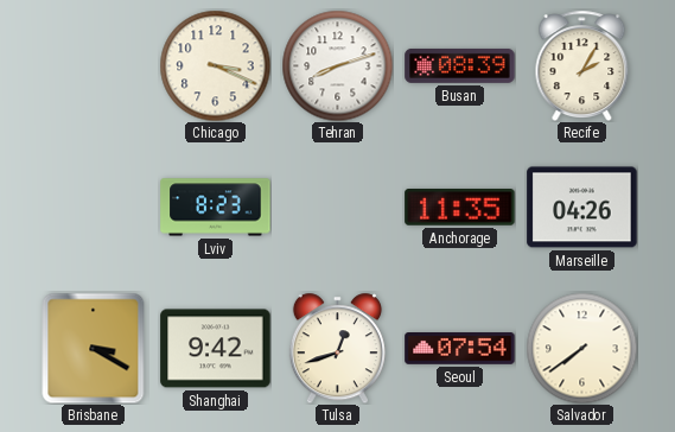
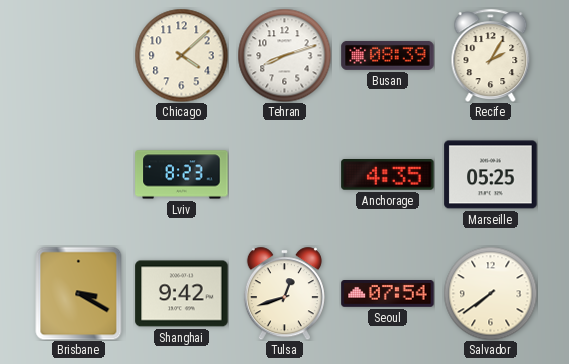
Chicago: 3:19 -> 4:08 (181, 55)
Anchorage: 11:35 -> 4:35 (388, 175)
Marseille: 04:26 -> 05:25 (491, 175)
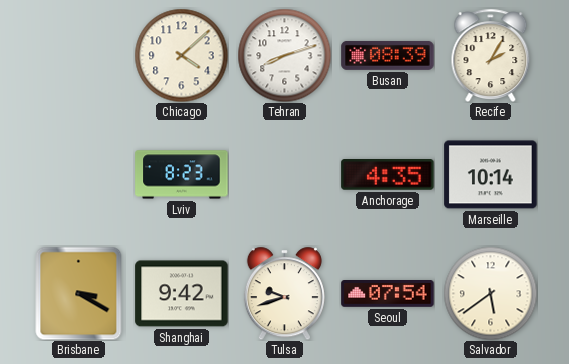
Marseille: 05:25 -> 10:14 (491, 175)
Tulsa: 12:42 -> 9:42 (284, 293)
Salvador: 7:39 -> 5:39 (490, 293)
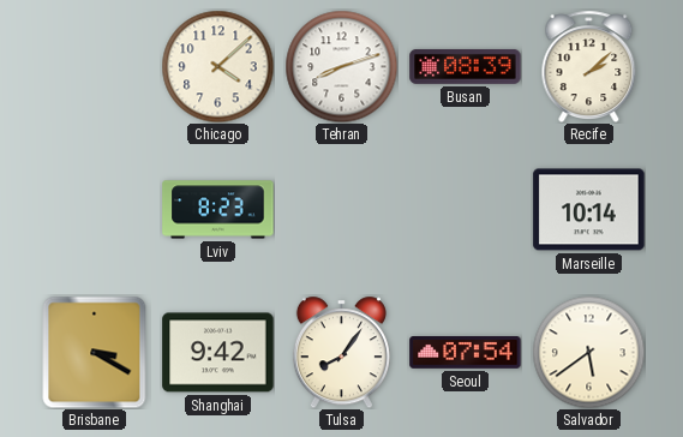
Recife: 2:05 -> 2:08 (589, 66)
Anchorage: 4:35 -> none (388, 175)
Tulsa: 9:42 -> 8:06 (341, 352)
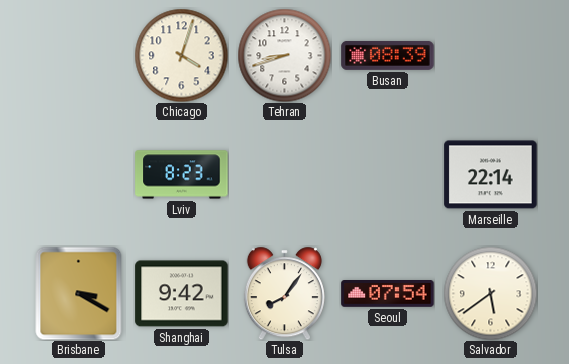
Chicago: 4:08 -> 4:03 (181, 55)
Tehran: 8:12 -> 8:42 (284, 55)
Recife: 2:08 -> none (589, 66)
Marseille: 10:14 -> 22:14 (491, 175)
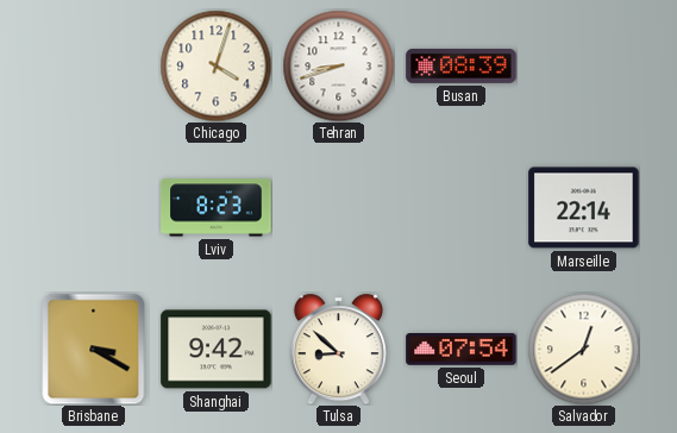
Tulsa: 8:06 -> 8:52 (338, 349)
Salvador: 5:39 -> 12:39 (583, 349)
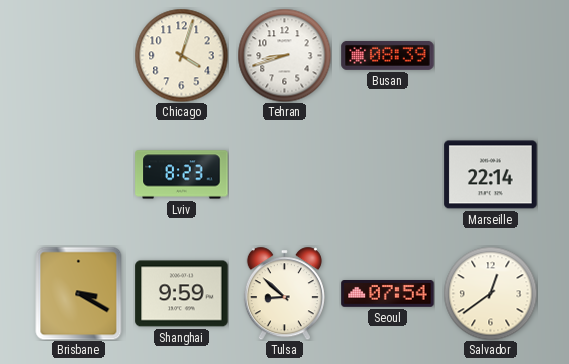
Shanghai: 9:42 -> 9:59 (182, 294)
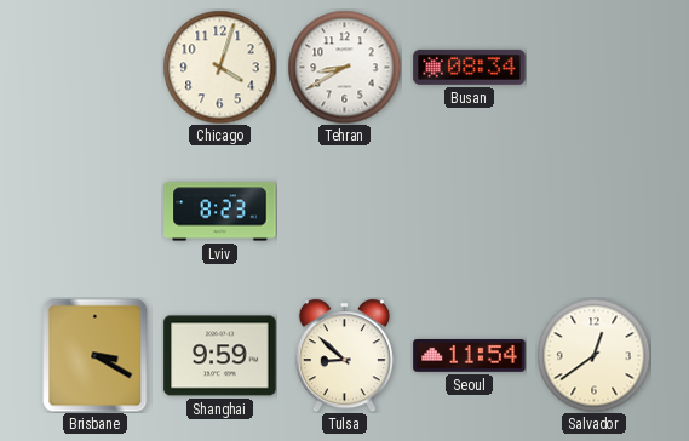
Tehran: 8:42 -> 8:40 (344, 67)
Busan: 08:39 -> 08:34 (470, 67)
Marseille: 22:14 -> none (491, 175)
Seoul: 07:54 -> 11:54 (470, 356)
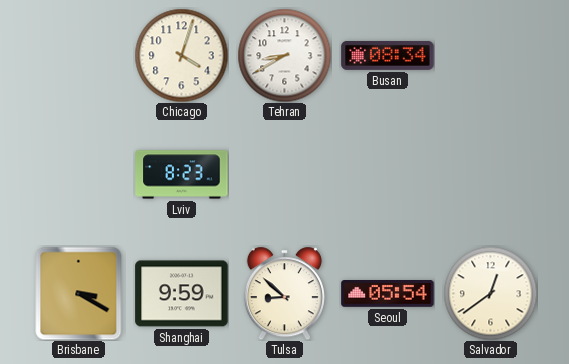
Seoul: 11:54 -> 05:54 (388, 294)
